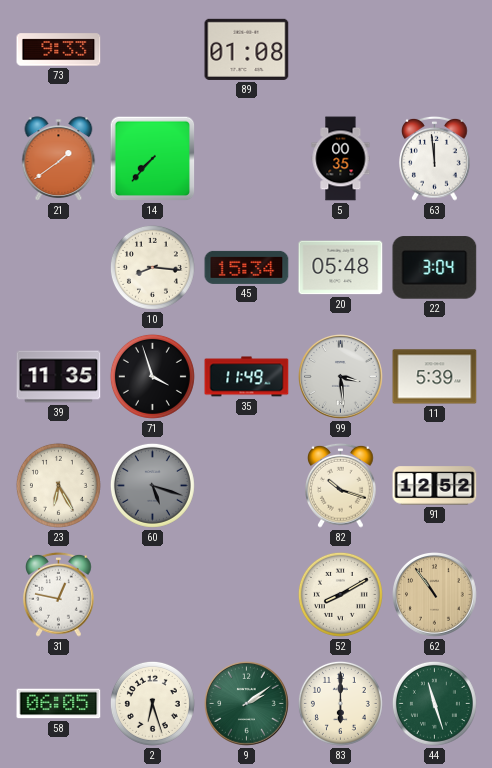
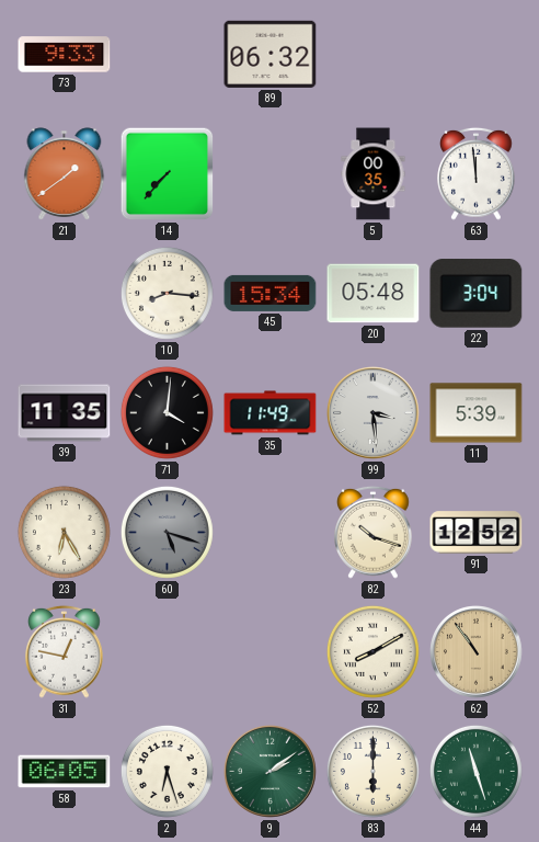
89: 01:08 -> 06:32 (271, 54)
71: 3:57 -> 4:01 (167, 412)
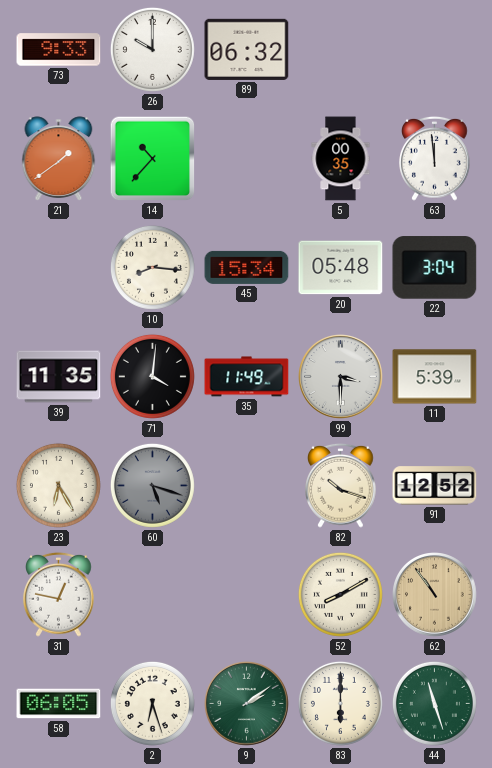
26: none -> 10:00 (152, 49)
14: 7:37 -> 10:37 (153, 159)
99: 3:29 -> 3:30 (341, 377)
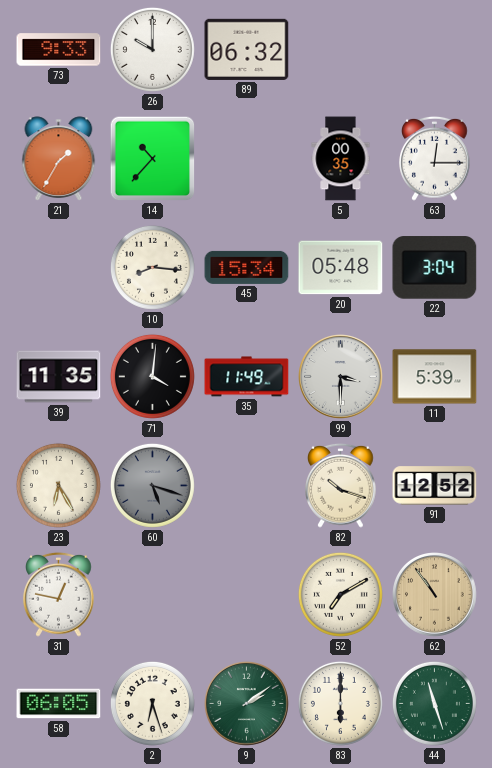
21: 1:39 -> 1:35 (59, 159)
63: 11:59 -> 12:15 (435, 158)
52: 8:10 -> 7:10 (340, 594)
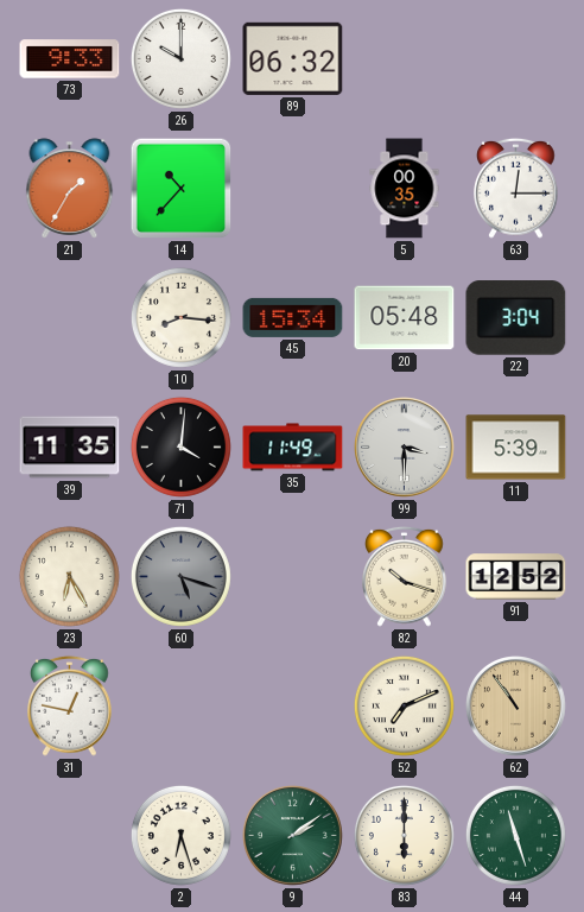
52: 7:10 -> 7:11 (404, 705)
58: 06:05 -> none (59, 704)
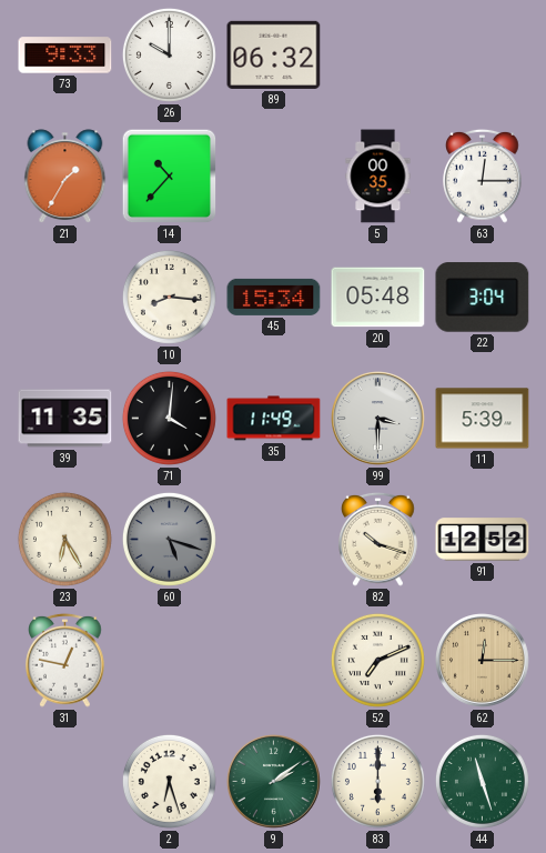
62: 10:54 -> 12:15 (483, 661)
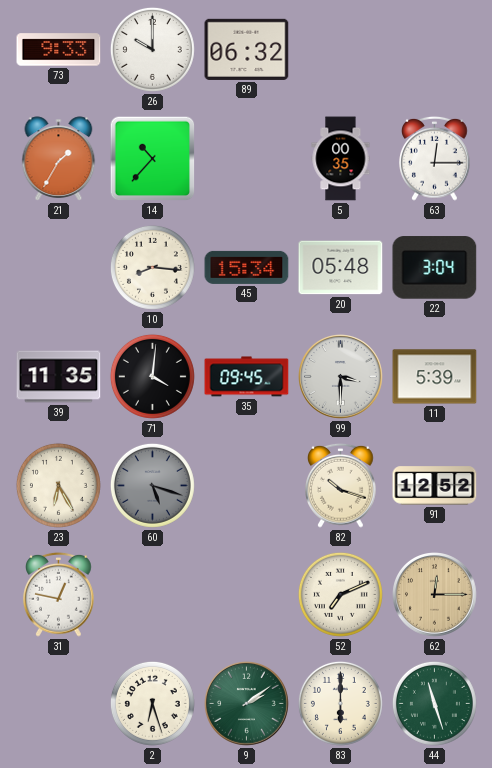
35: 11:49 -> 09:45 (247, 377)
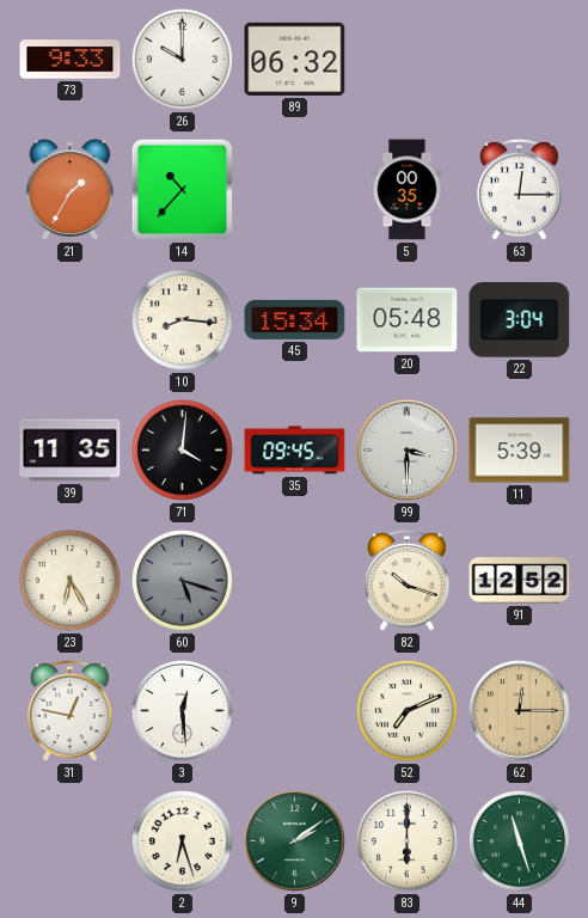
3: none -> 12:29 (183, 711)
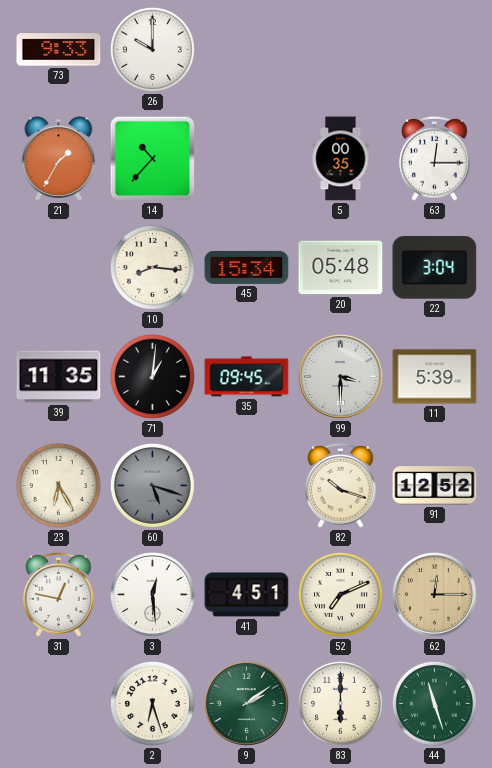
89: 06:32 -> none (295, 59)
71: 4:01 -> 1:01 (152, 376)
41: none -> 4:51 (247, 595)
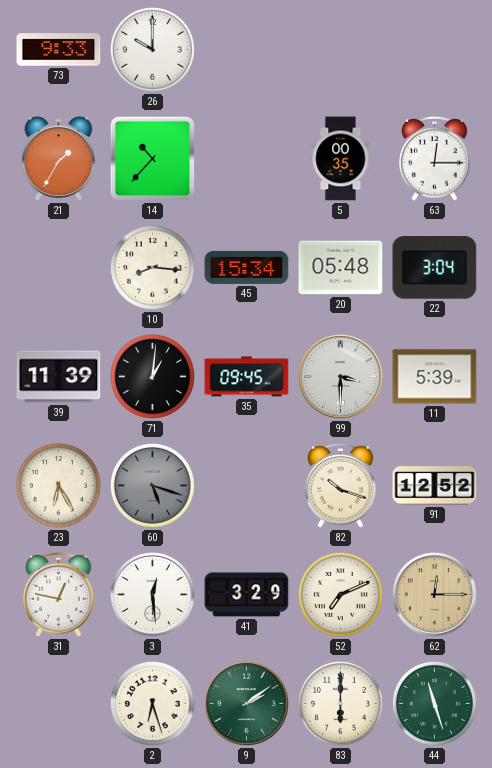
39: 11:35 -> 11:39 (59, 377)
41: 4:51 -> 3:29 (247, 595)
